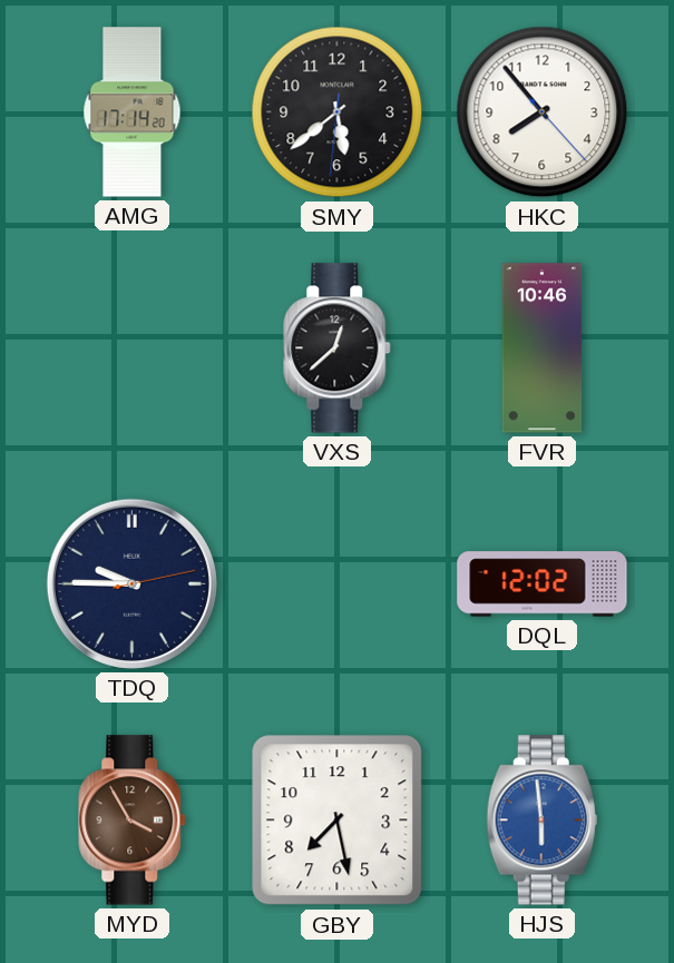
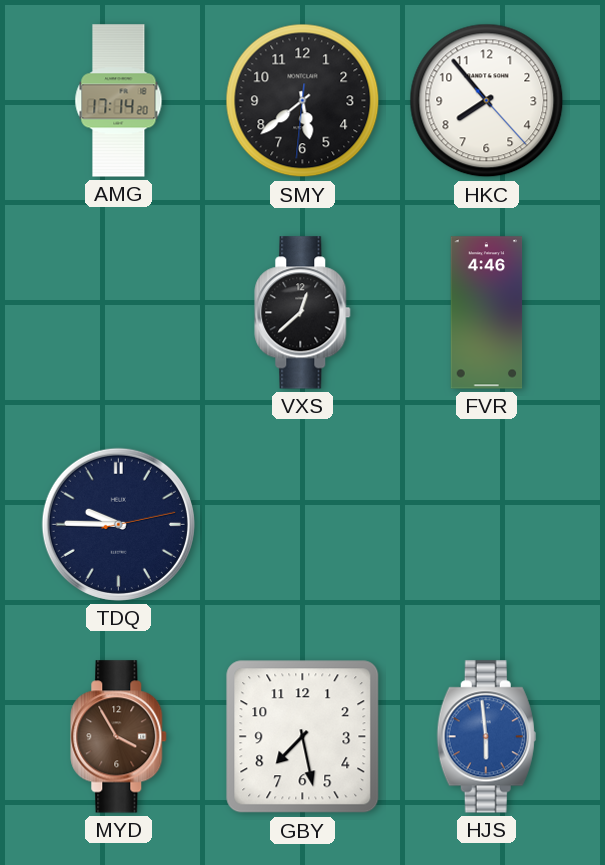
FVR: 10:46 -> 4:46 (487, 313)
DQL: 12:02 -> none (543, 584)
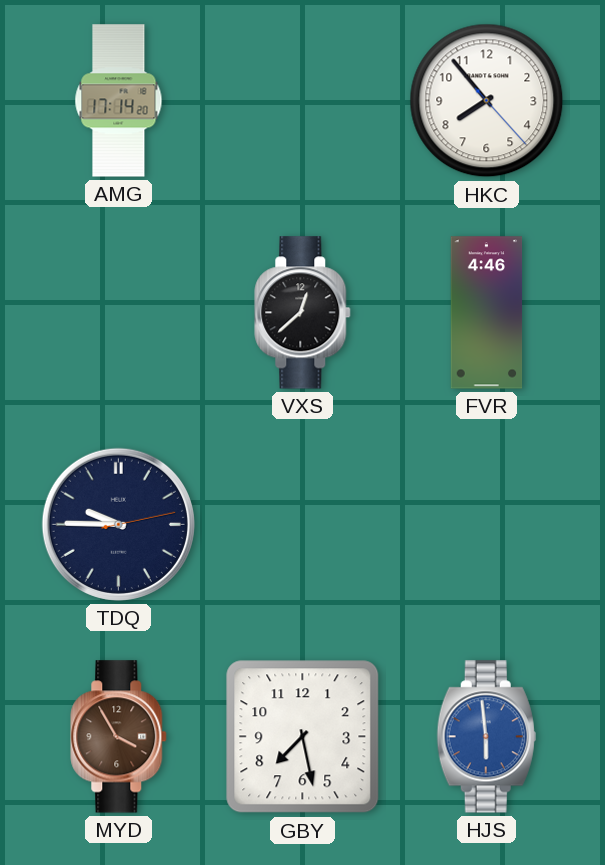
SMY: 5:38 -> none (303, 101)
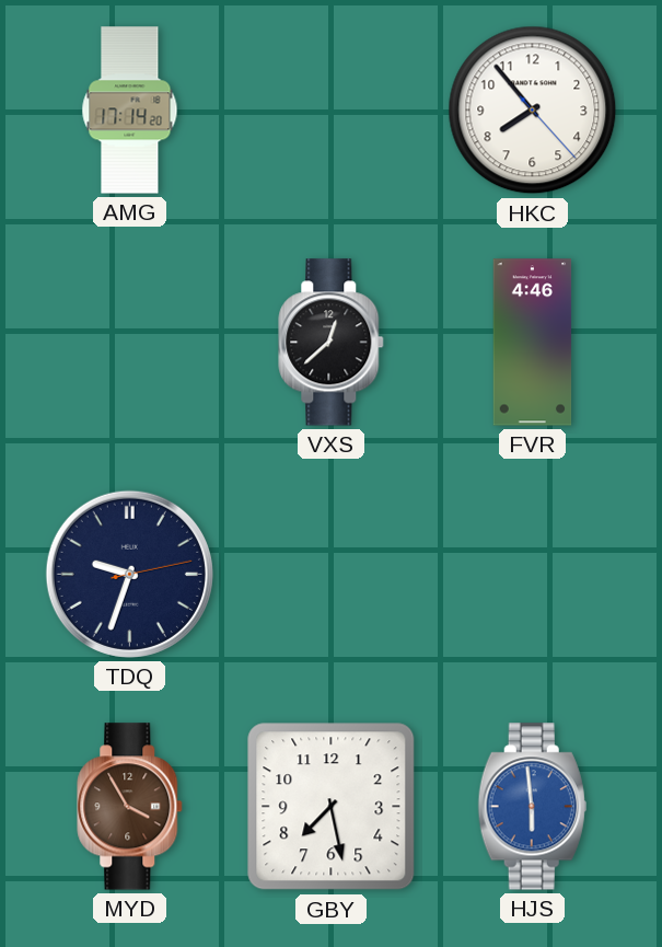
TDQ: 9:45 -> 9:33 (129, 574)
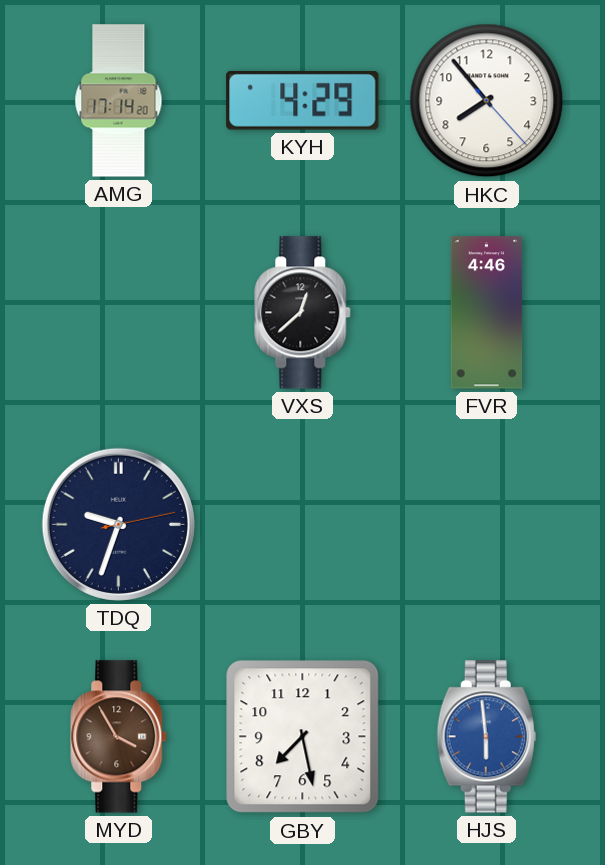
KYH: none -> 4:29 (303, 100)
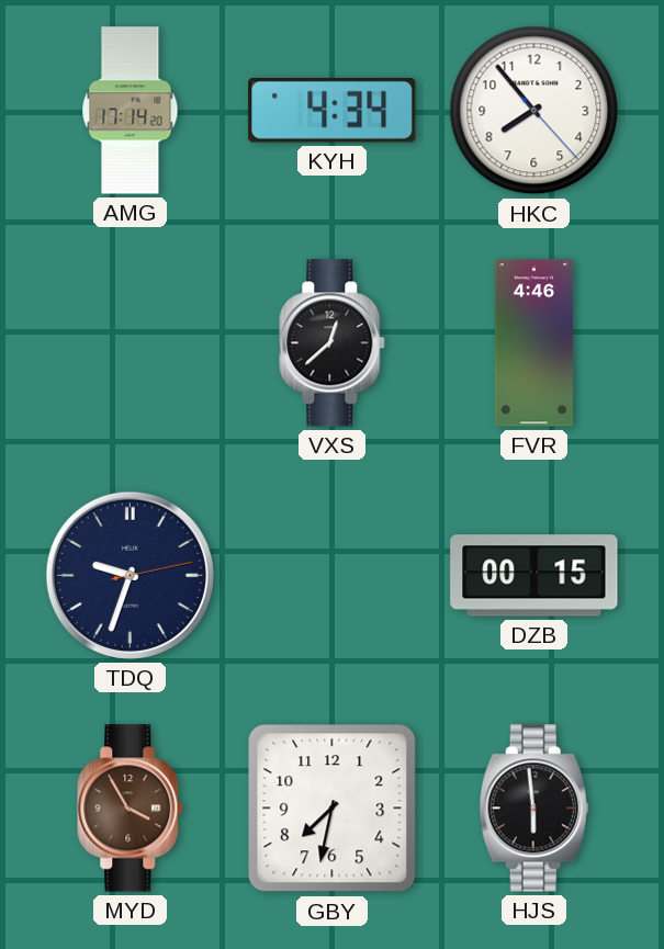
KYH: 4:29 -> 4:34 (333, 110)
DZB: none -> 00:15 (534, 576)
GBY: 7:28 -> 7:32 (333, 809)
HJS dial: blue -> black (533, 809)
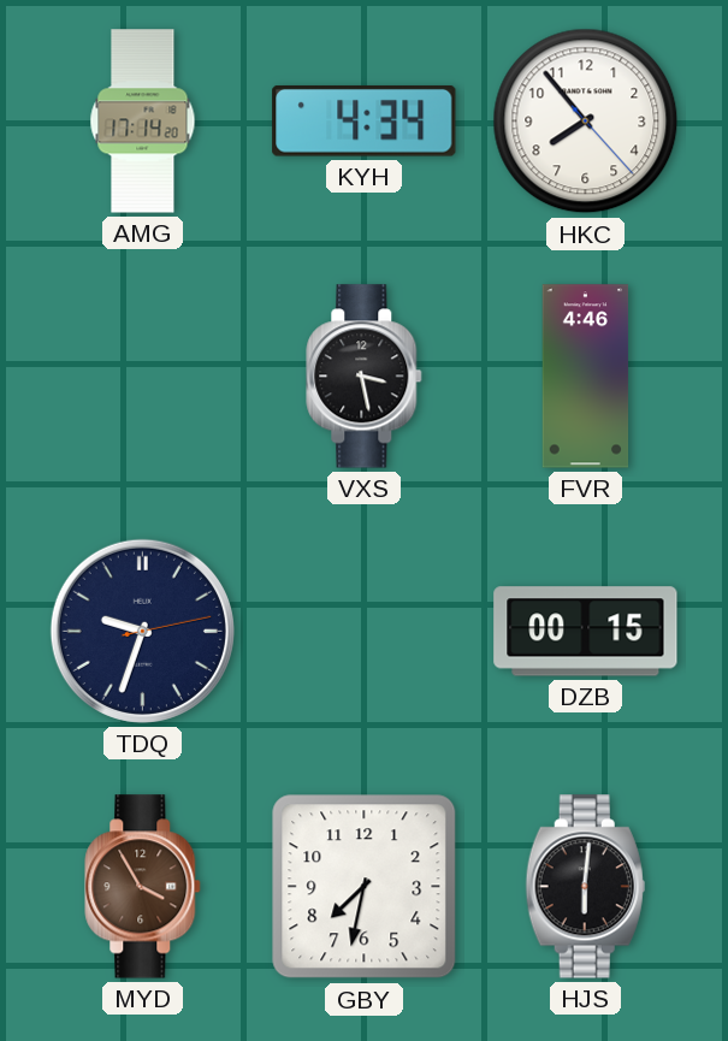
VXS: 12:38 -> 3:28 (365, 377)
HJS: 5:59 -> 6:01 (585, 887)
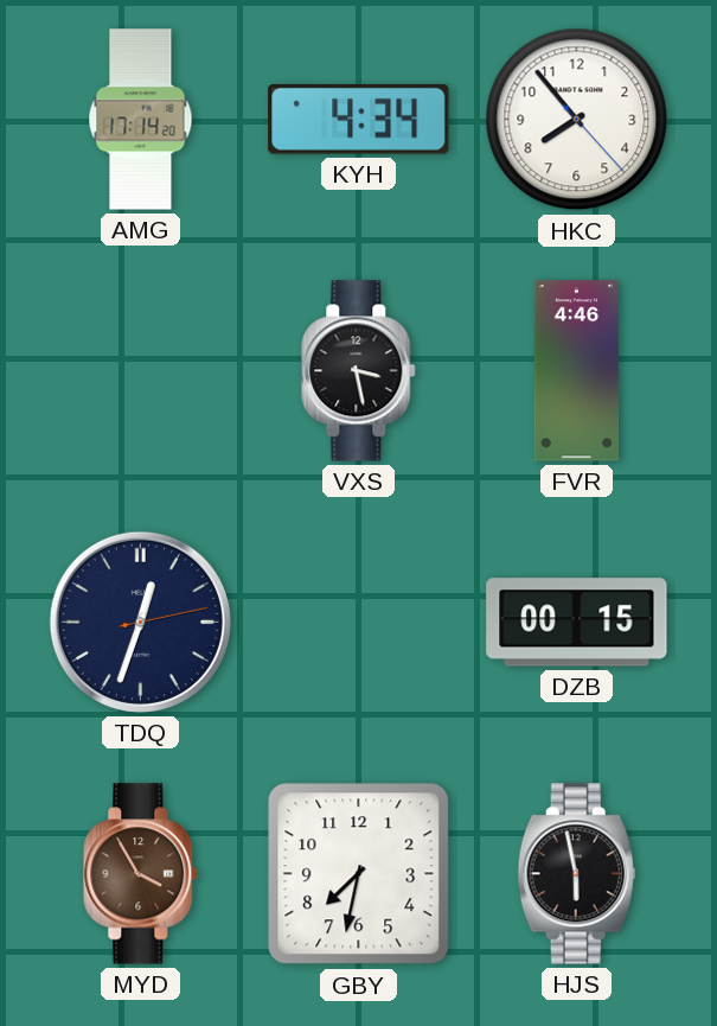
TDQ: 9:33 -> 12:33 (140, 622)
HJS: 6:01 -> 5:58 (576, 874)
